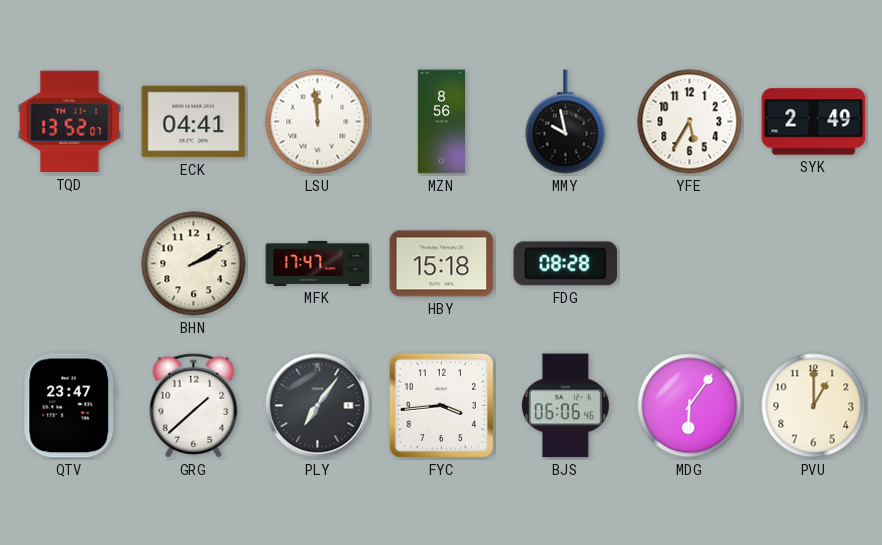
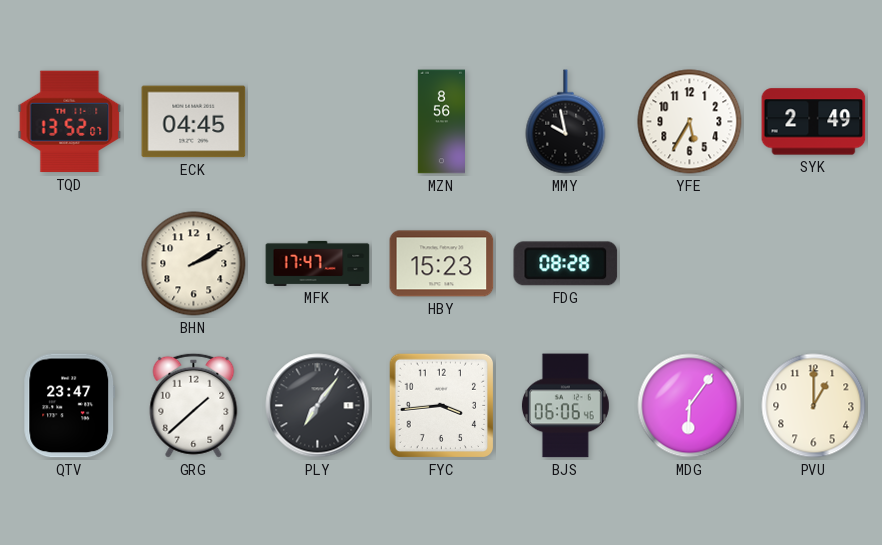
ECK: 04:41 -> 04:45 (194, 122)
LSU: 11:59 -> none (318, 122)
HBY: 15:18 -> 15:23 (442, 264)
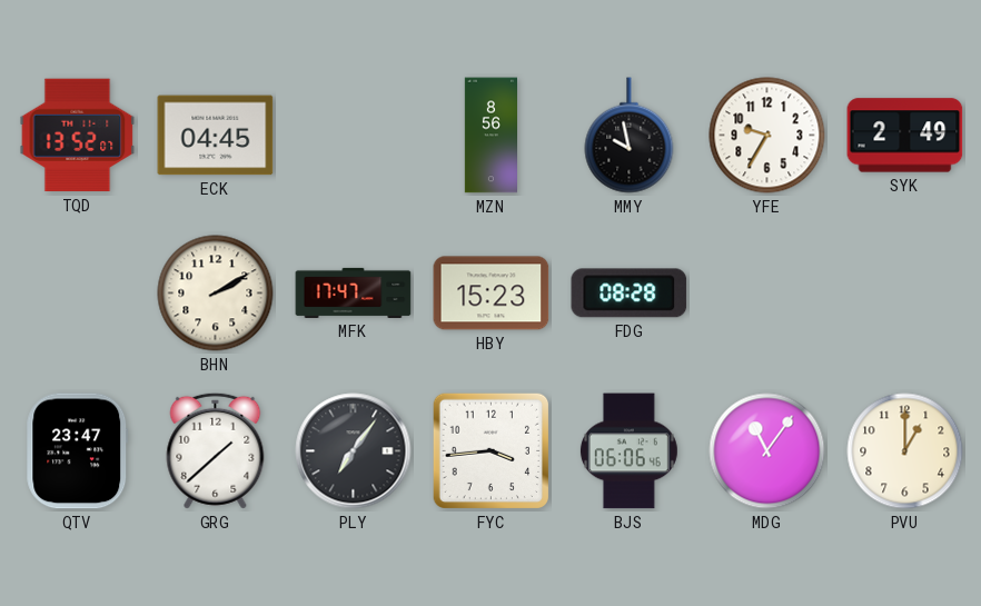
YFE: 5:35 -> 9:35 (767, 136)
MDG: 6:06 -> 11:06 (767, 451)
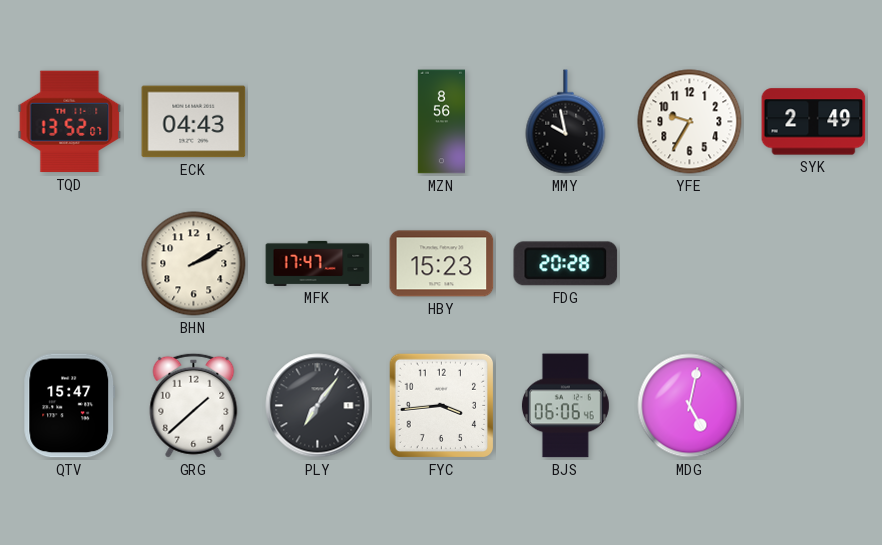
ECK: 04:45 -> 04:43 (194, 122)
FDG: 08:28 -> 20:28 (566, 264)
QTV: 23:47 -> 15:47 (70, 406)
MDG: 11:06 -> 5:02 (690, 406)
PVU: 1:00 -> none (905, 451)
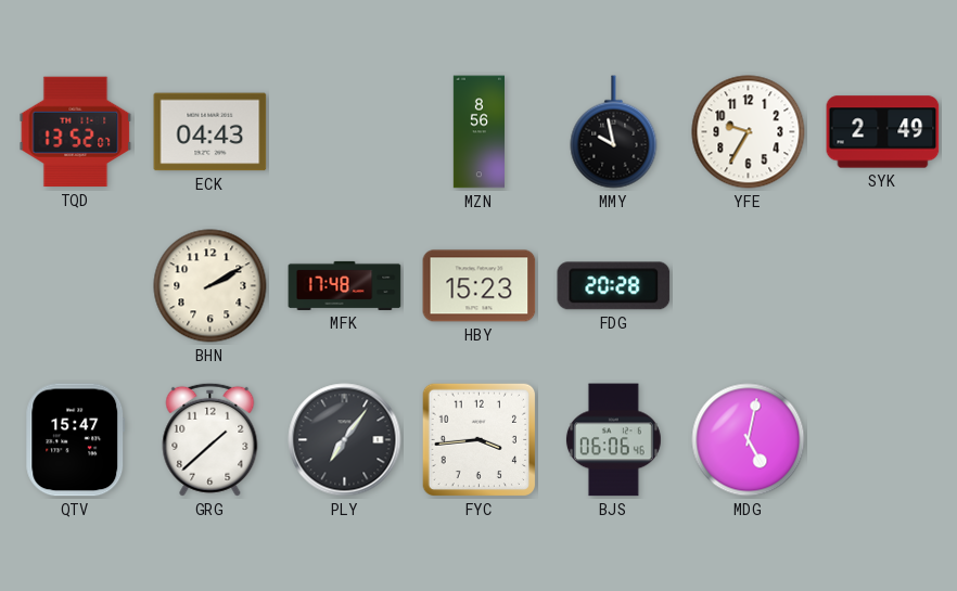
MFK: 17:47 -> 17:48 (345, 285)
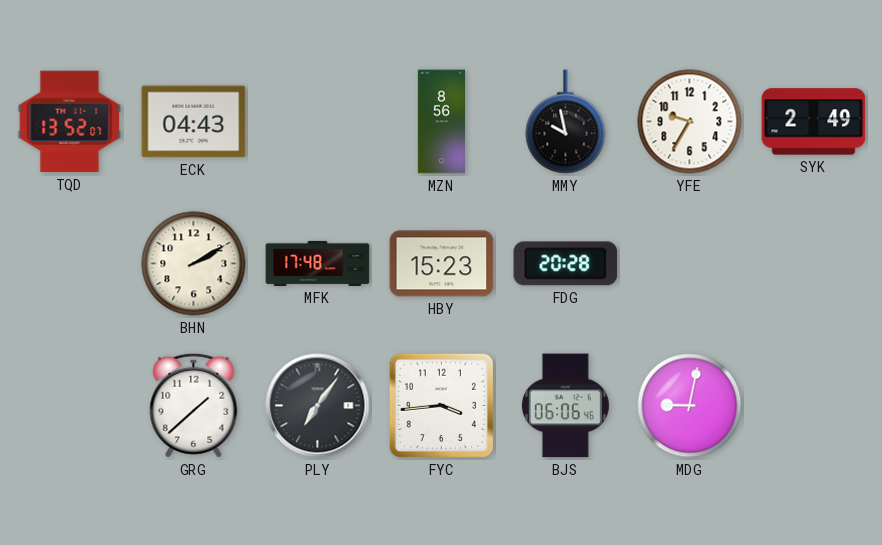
QTV: 15:47 -> none (76, 440)
MDG: 5:02 -> 9:02 (690, 406)
